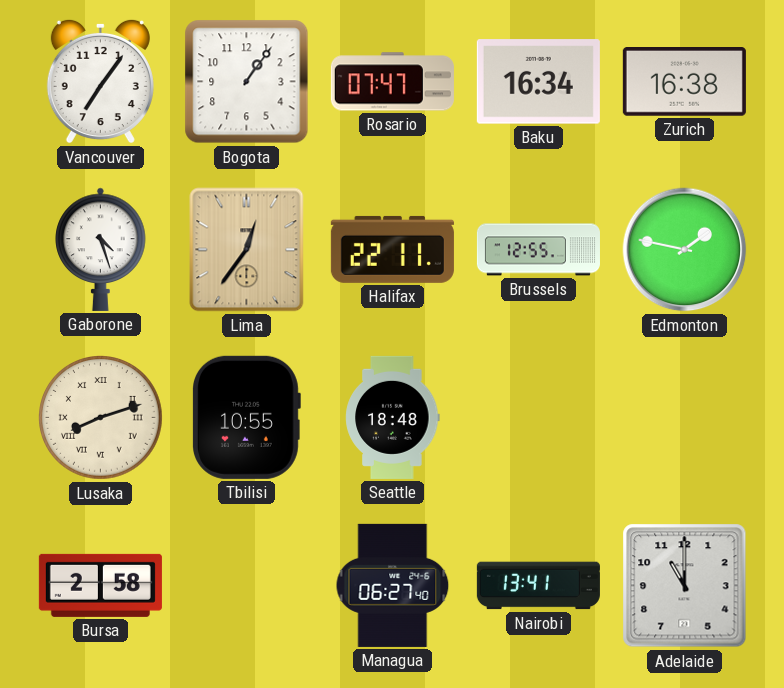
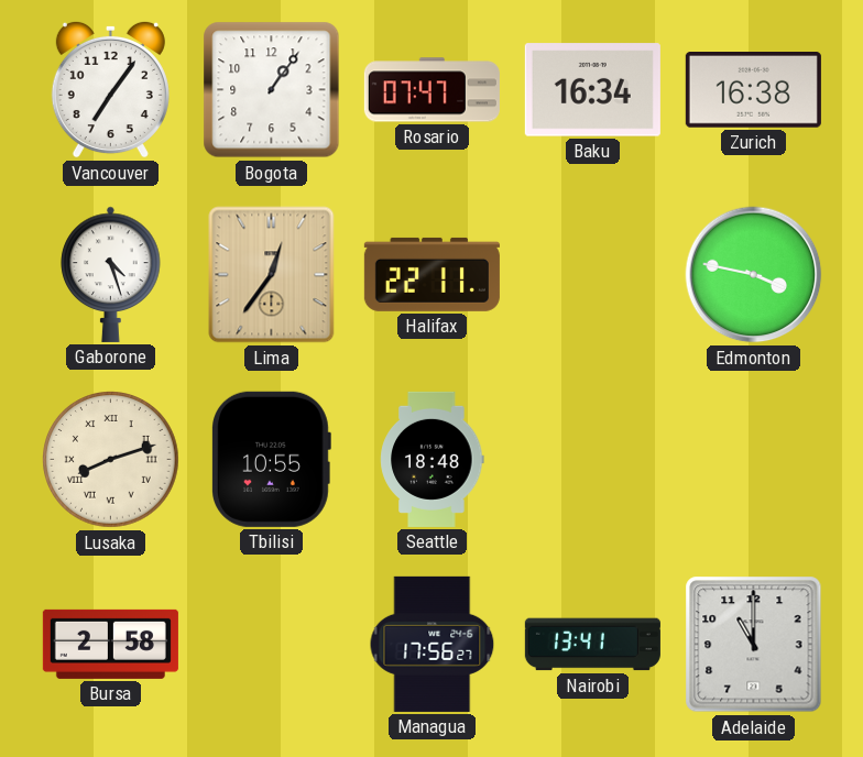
Brussels: 12:55 -> none (538, 250)
Edmonton: 1:47 -> 3:47 (754, 275)
Managua: 06:27 -> 17:56 (433, 644)
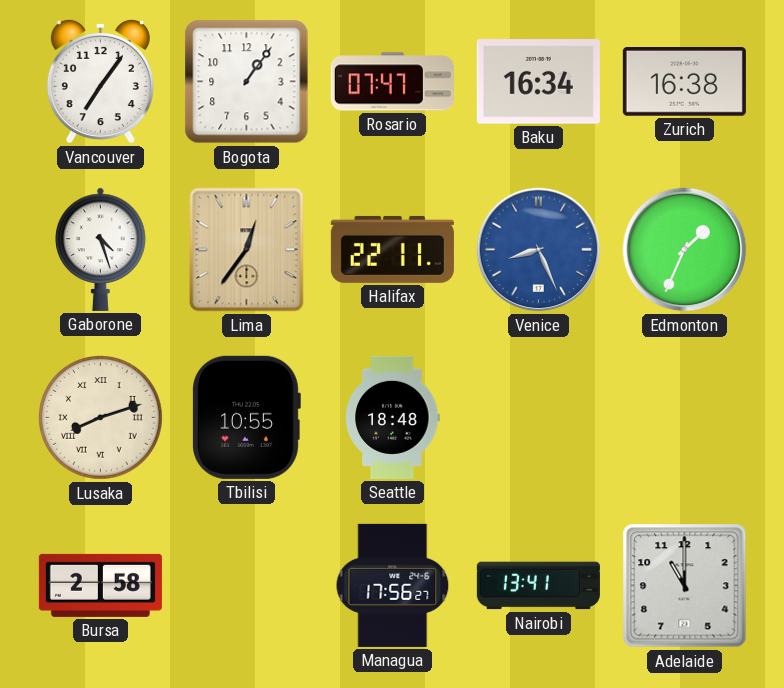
Venice: none -> 8:26 (539, 250)
Edmonton: 3:47 -> 1:34 (685, 250)
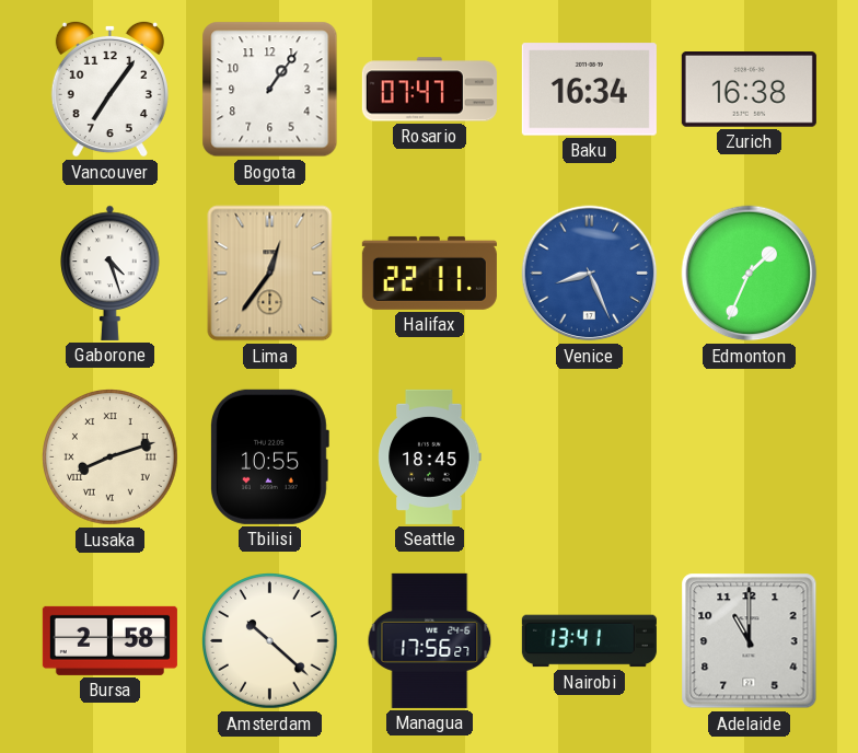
Seattle: 18:48 -> 18:45 (430, 456)
Amsterdam: none -> 10:22 (270, 641)
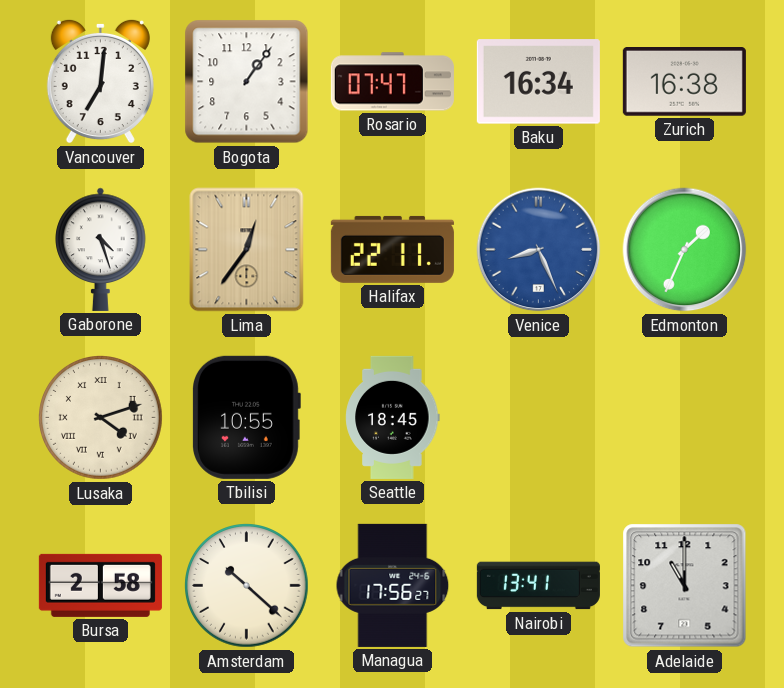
Vancouver: 7:06 -> 7:01 (100, 81)
Lusaka: 8:12 -> 4:12 (101, 418)
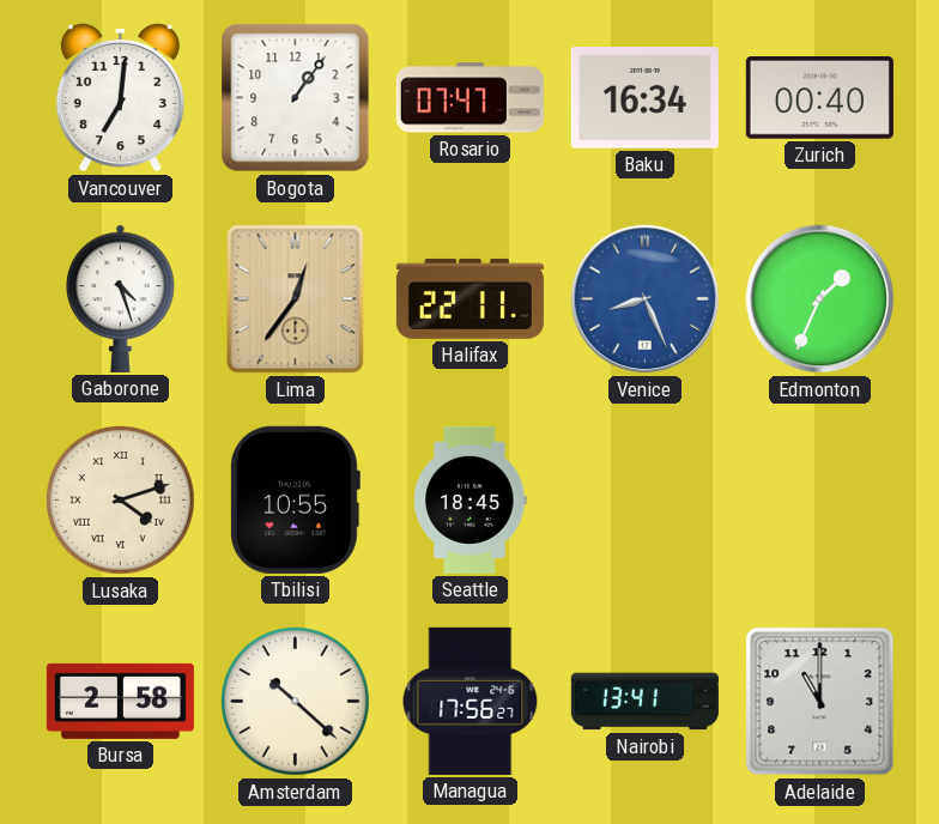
Zurich: 16:38 -> 00:40 (819, 98)
